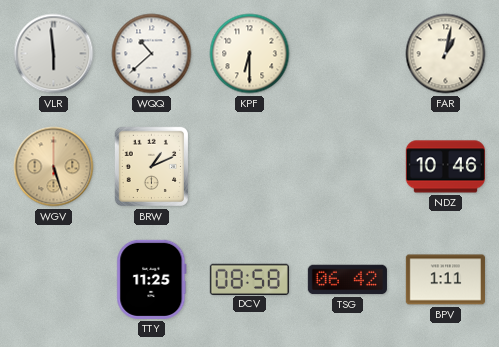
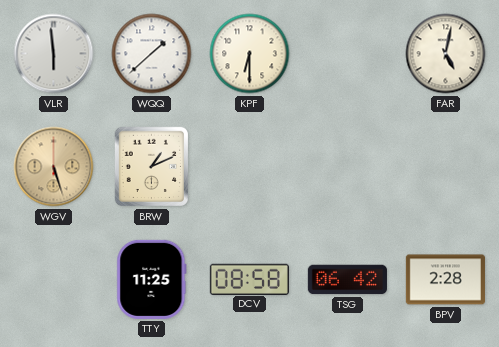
WQQ: 10:38 -> 1:38 (152, 54)
FAR: 1:02 -> 5:02 (446, 54)
NDZ: 10:46 -> none (445, 167)
BPV: 1:11 -> 2:28 (445, 280)
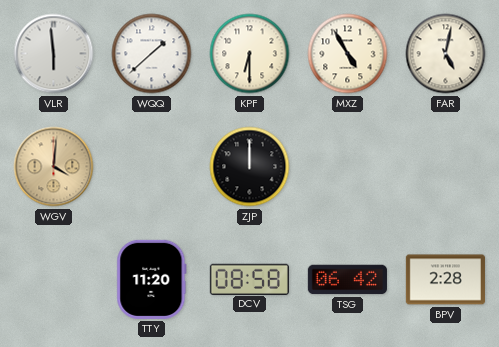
MXZ: none -> 4:55 (348, 54)
WGV: 5:27 -> 4:01 (54, 167)
BRW: 1:11 -> none (151, 167)
ZJP: none -> 12:00 (250, 167)
TTY: 11:25 -> 11:20 (152, 279)
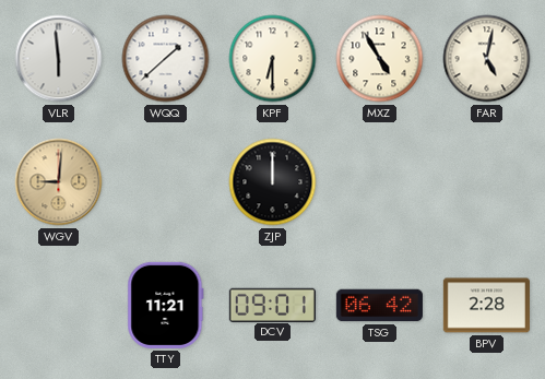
WGV: 4:01 -> 9:01 (59, 182)
TTY: 11:20 -> 11:21 (166, 305)
DCV: 08:58 -> 09:01 (272, 305)
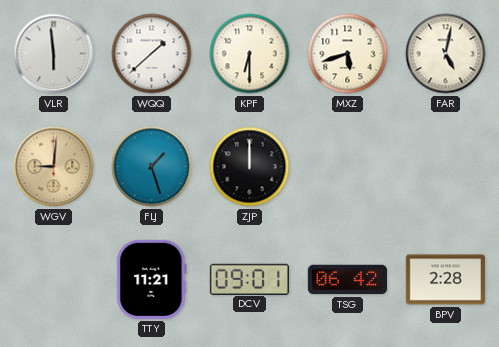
MXZ: 4:55 -> 5:42 (348, 54)
FLJ: none -> 1:27 (152, 167)
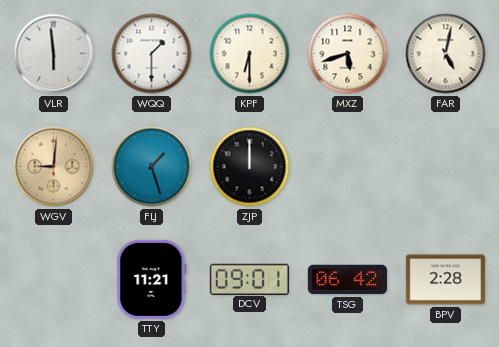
WQQ: 1:38 -> 1:30 (152, 54)
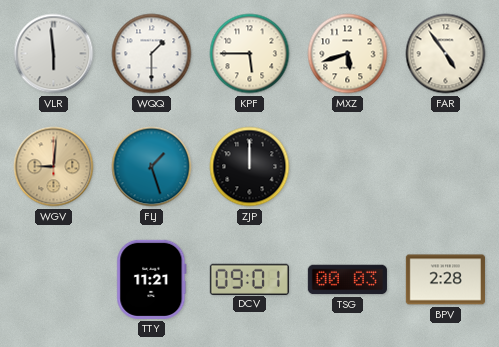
KPF: 6:30 -> 5:45 (250, 54)
FAR: 5:02 -> 4:54 (446, 54)
TSG: 06:42 -> 00:03 (347, 280)
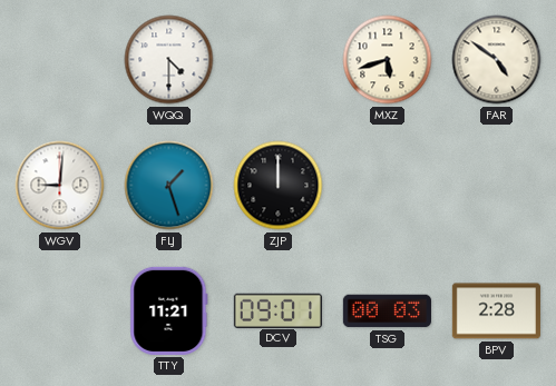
VLR: 5:59 -> none (54, 54)
WQQ: 1:30 -> 4:30 (169, 60)
KPF: 5:45 -> none (250, 54)
FAR: 4:54 -> 4:51 (497, 60)
WGV dial: champagne -> white (60, 186)
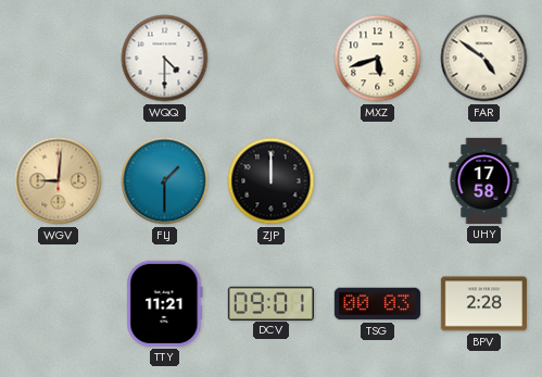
WGV dial: white -> champagne (59, 181)
FLJ: 1:27 -> 1:30 (165, 181)
UHY: none -> 17:58 (484, 180)
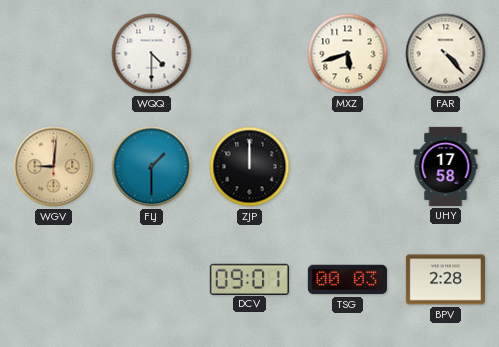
FAR: 4:51 -> 4:23 (446, 54)
TTY: 11:21 -> none (165, 303)
